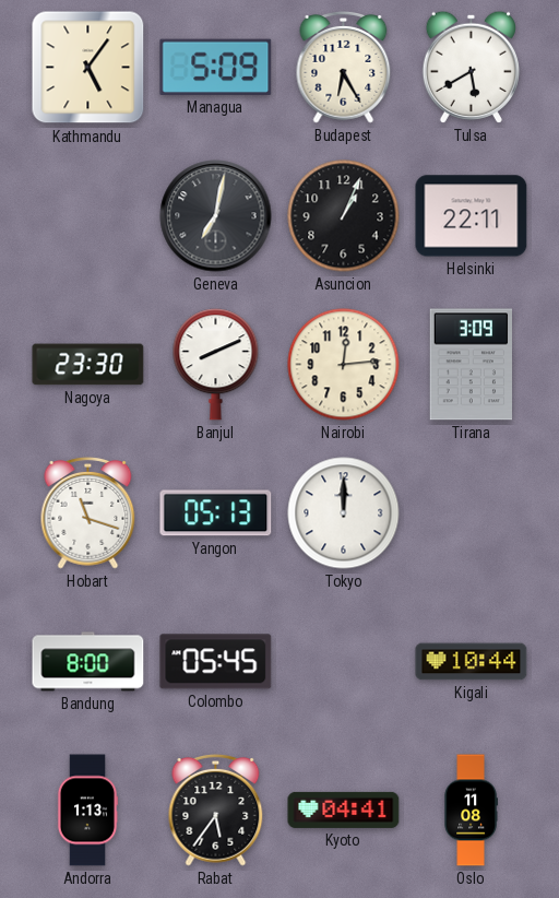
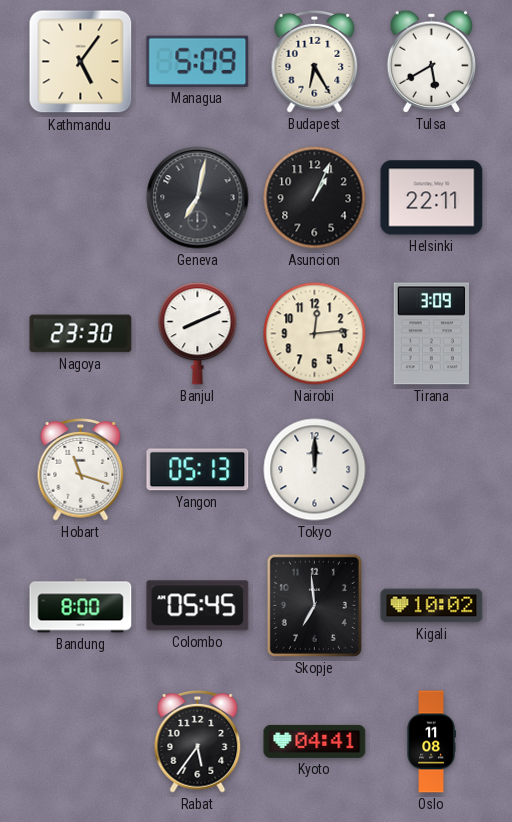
Skopje: none -> 6:59 (314, 605)
Kigali: 10:44 -> 10:02 (432, 606)
Andorra: 1:13 -> none (87, 811)
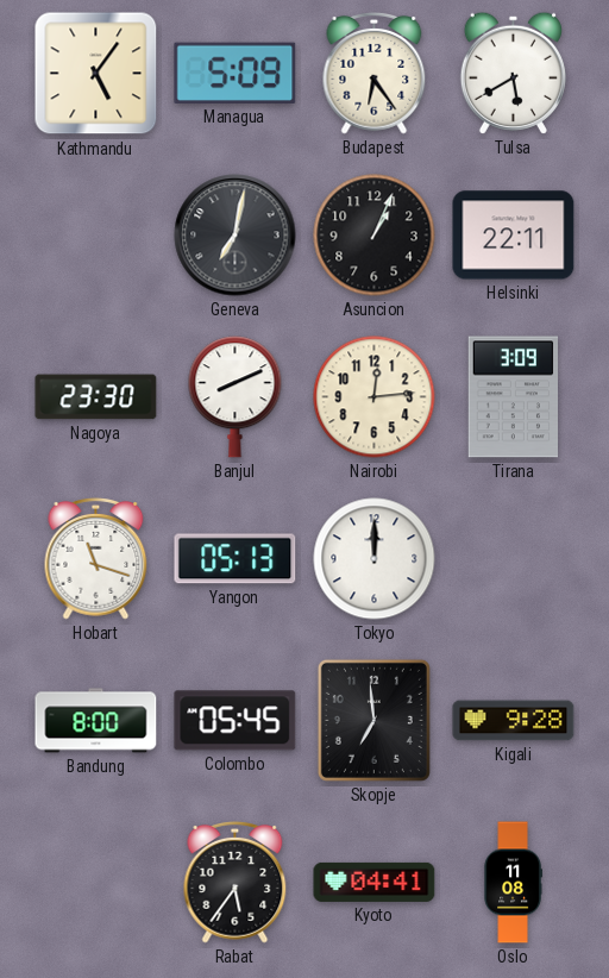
Budapest: 6:25 -> 6:24 (375, 73)
Kigali: 10:02 -> 9:28 (514, 721)
